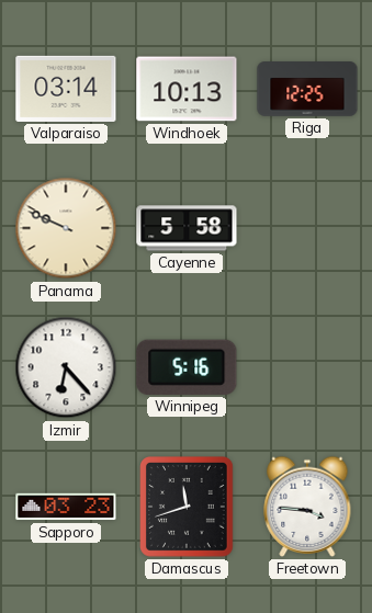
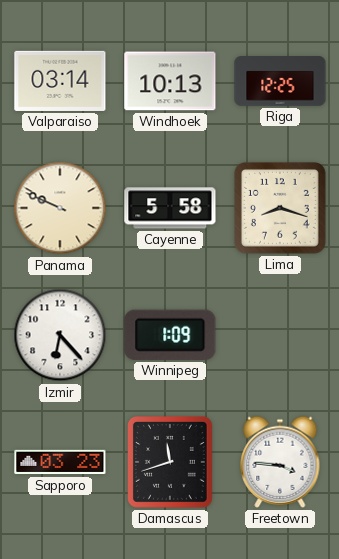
Lima: none -> 8:18 (280, 208)
Winnipeg: 5:16 -> 1:09 (170, 335)
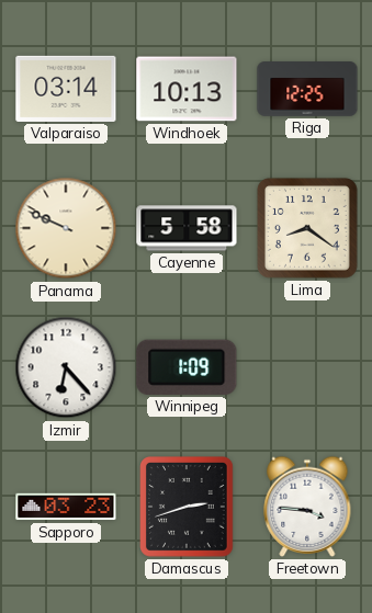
Lima: 8:18 -> 8:21 (307, 228)
Damascus: 11:42 -> 2:42 (188, 508)
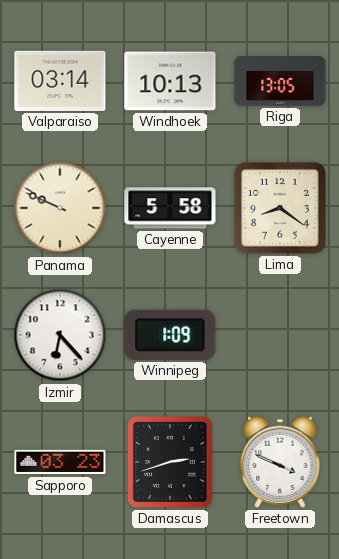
Riga: 12:25 -> 13:05 (280, 81)
Freetown: 3:46 -> 3:49 (280, 462)
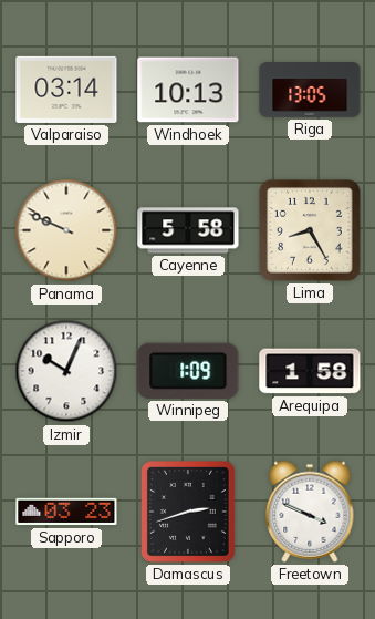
Lima: 8:21 -> 8:25 (310, 230)
Izmir: 6:23 -> 10:04 (66, 371)
Arequipa: none -> 1:58 (310, 371)
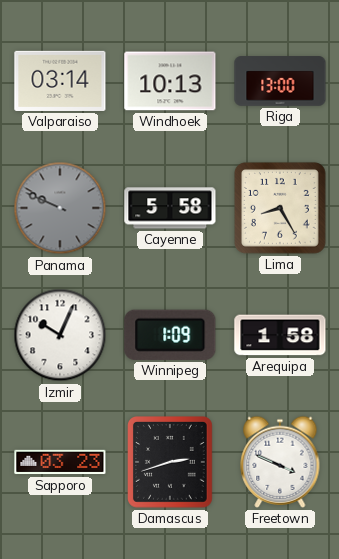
Riga: 13:05 -> 13:00 (280, 81)
Panama dial: cream -> grey (60, 208)
